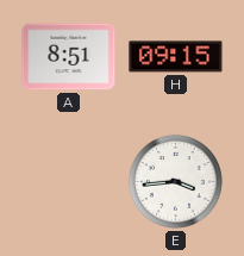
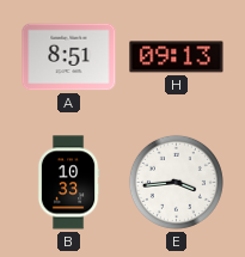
H: 09:15 -> 09:13 (177, 57)
B: none -> 10:33 (68, 183)
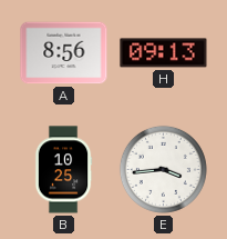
A: 8:51 -> 8:56 (64, 53)
B: 10:33 -> 10:25 (63, 170)
